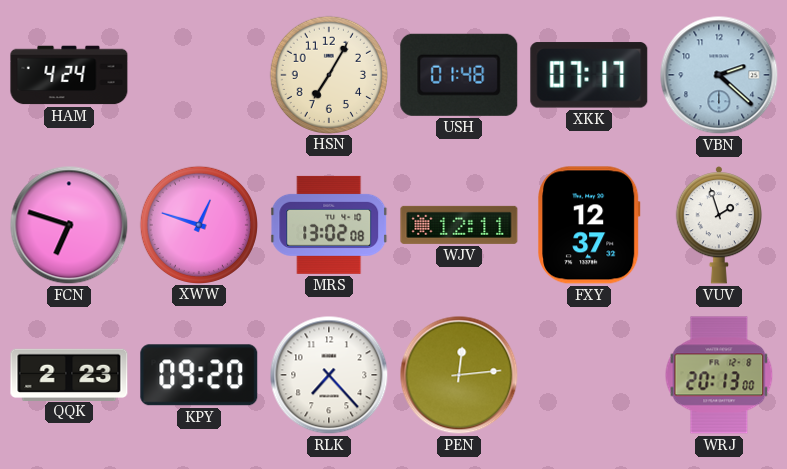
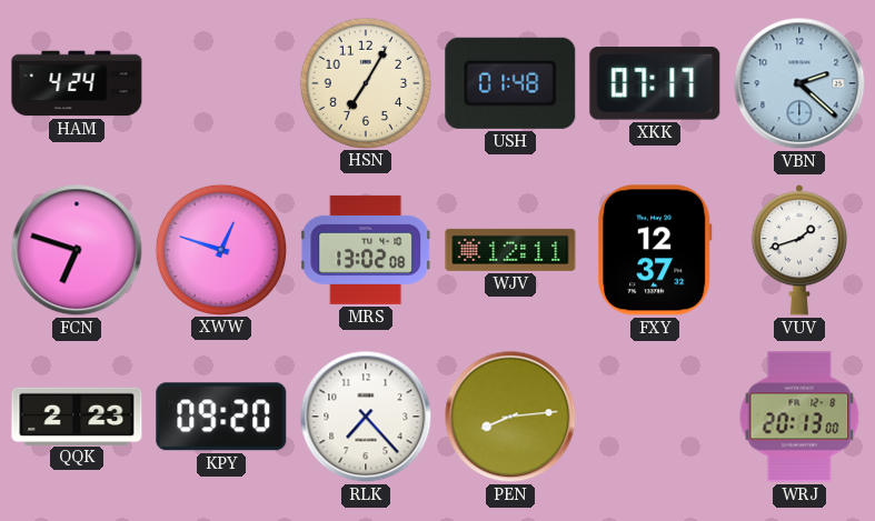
VUV: 1:57 -> 1:42 (798, 250)
PEN: 12:14 -> 8:14 (510, 417)
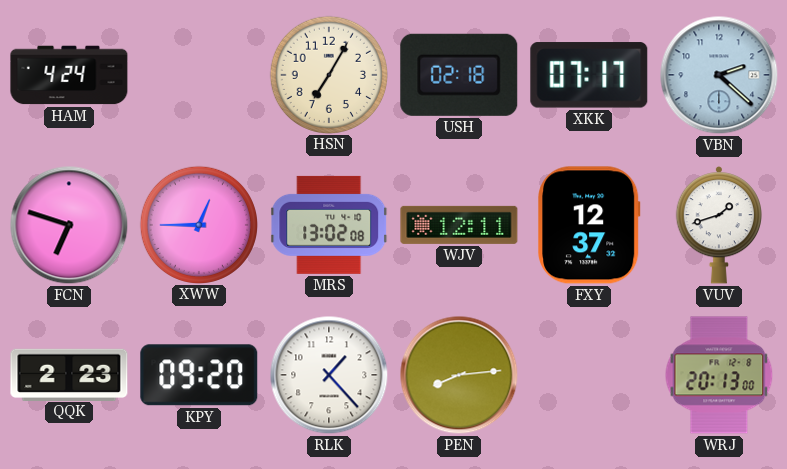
USH: 01:48 -> 02:18 (459, 75)
XWW: 12:48 -> 12:45 (198, 224)
RLK: 7:23 -> 1:23 (329, 375)
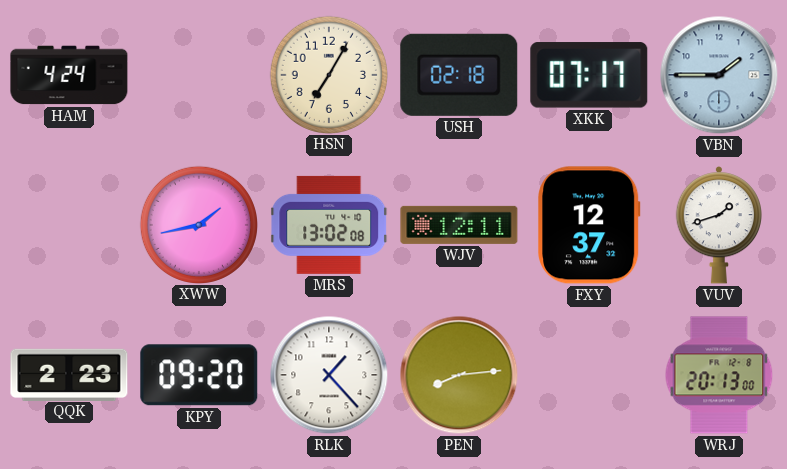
VBN: 2:22 -> 1:45 (719, 75)
FCN: 6:48 -> none (69, 225)
XWW: 12:45 -> 1:43 (198, 224)
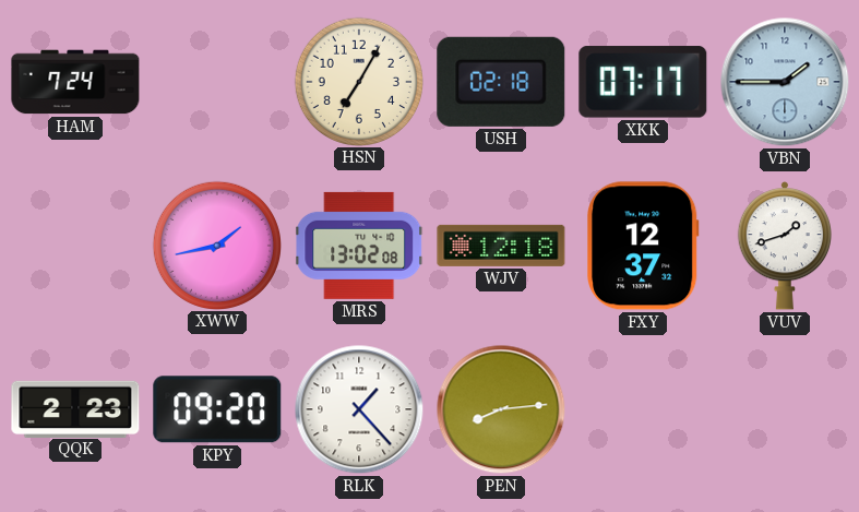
HAM: 4:24 -> 7:24 (75, 82)
WJV: 12:11 -> 12:18 (501, 246)
WRJ: 20:13 -> none (719, 375)
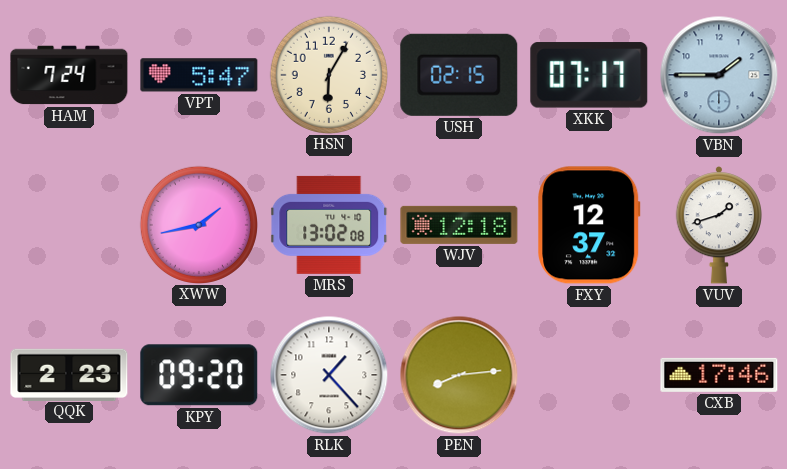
VPT: none -> 5:47 (199, 75)
HSN: 7:05 -> 6:05 (328, 74)
USH: 02:18 -> 02:15 (459, 75)
CXB: none -> 17:46 (719, 375)
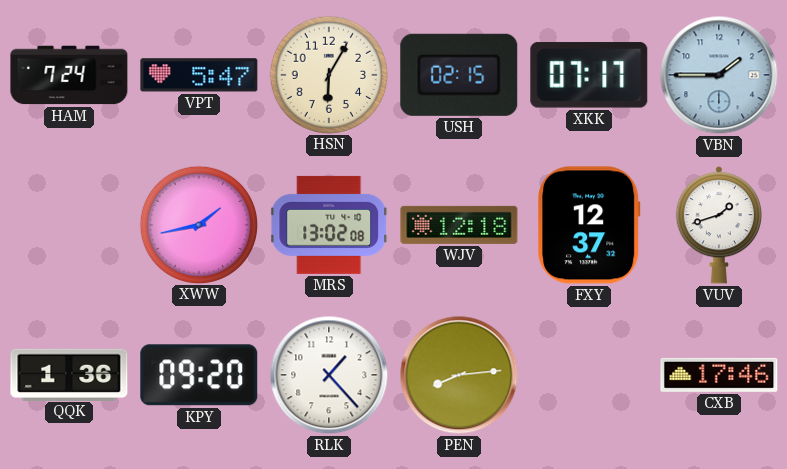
QQK: 2:23 -> 1:36 (69, 374)
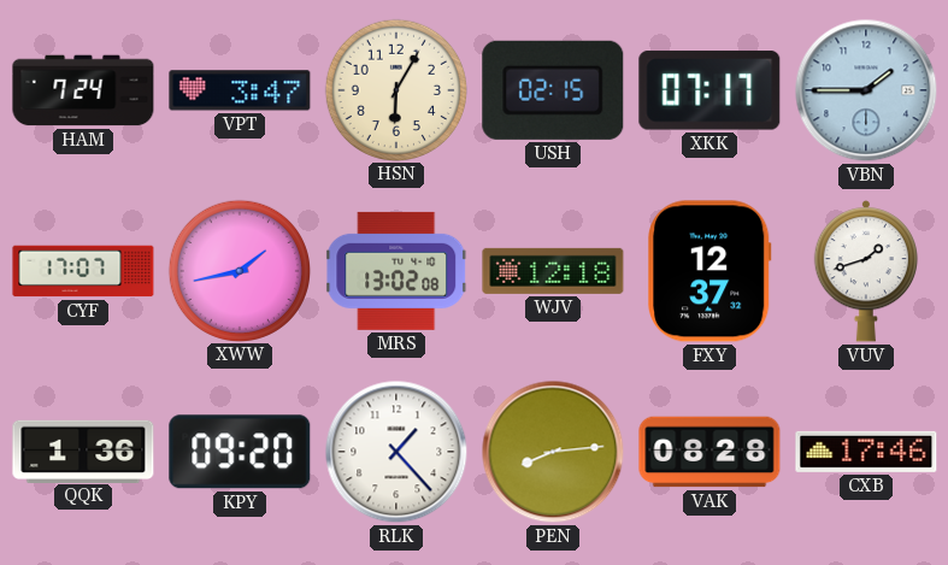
VPT: 5:47 -> 3:47 (240, 90)
CYF: none -> 17:07 (83, 271)
VAK: none -> 08:28 (709, 452)
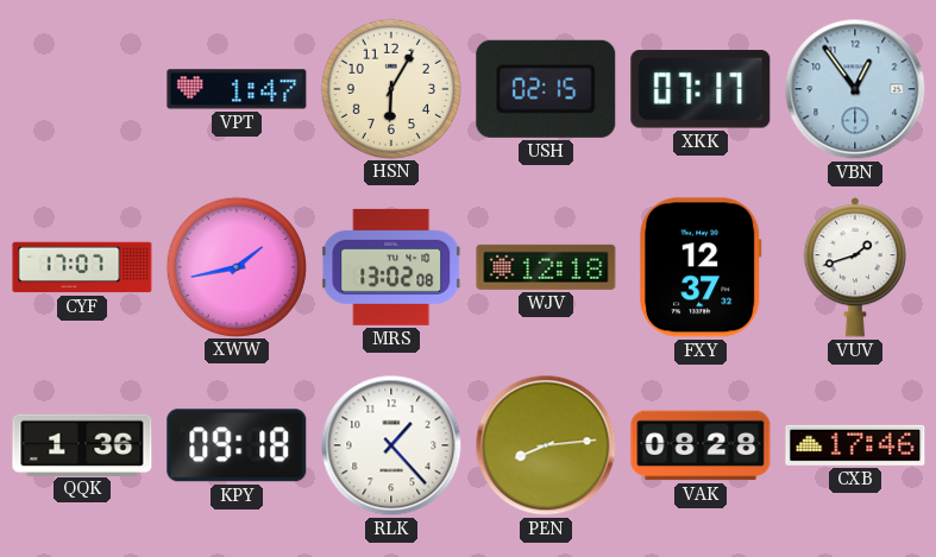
HAM: 7:24 -> none (83, 90)
VPT: 3:47 -> 1:47 (237, 89)
VBN: 1:45 -> 12:54 (855, 89)
KPY: 09:20 -> 09:18 (237, 445)
